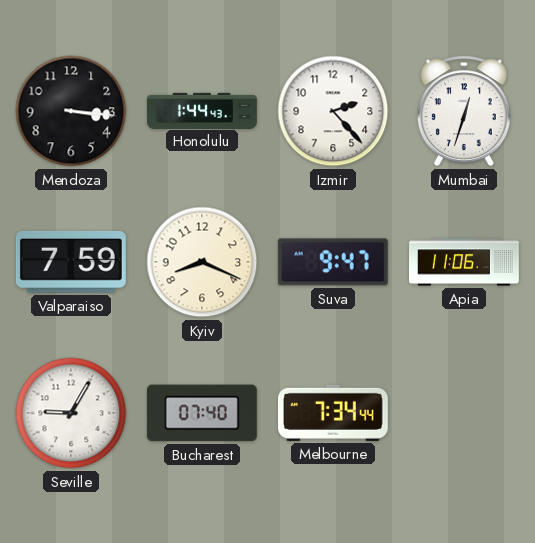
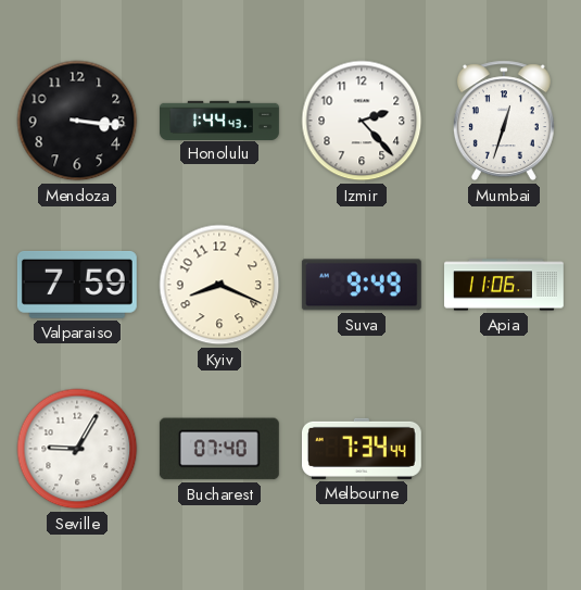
Suva: 9:47 -> 9:49 (362, 285)
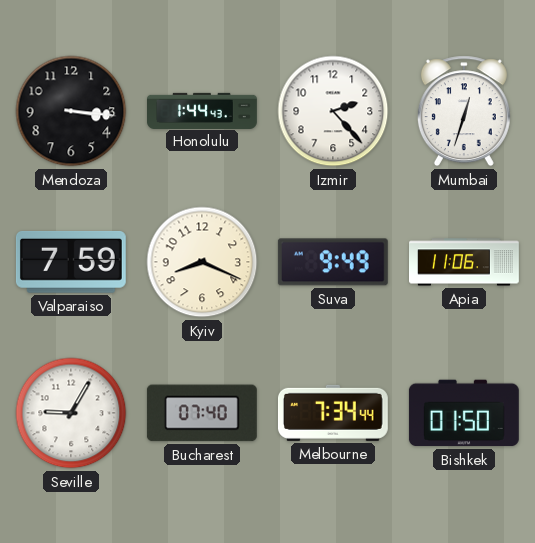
Bishkek: none -> 01:50 (464, 413)
